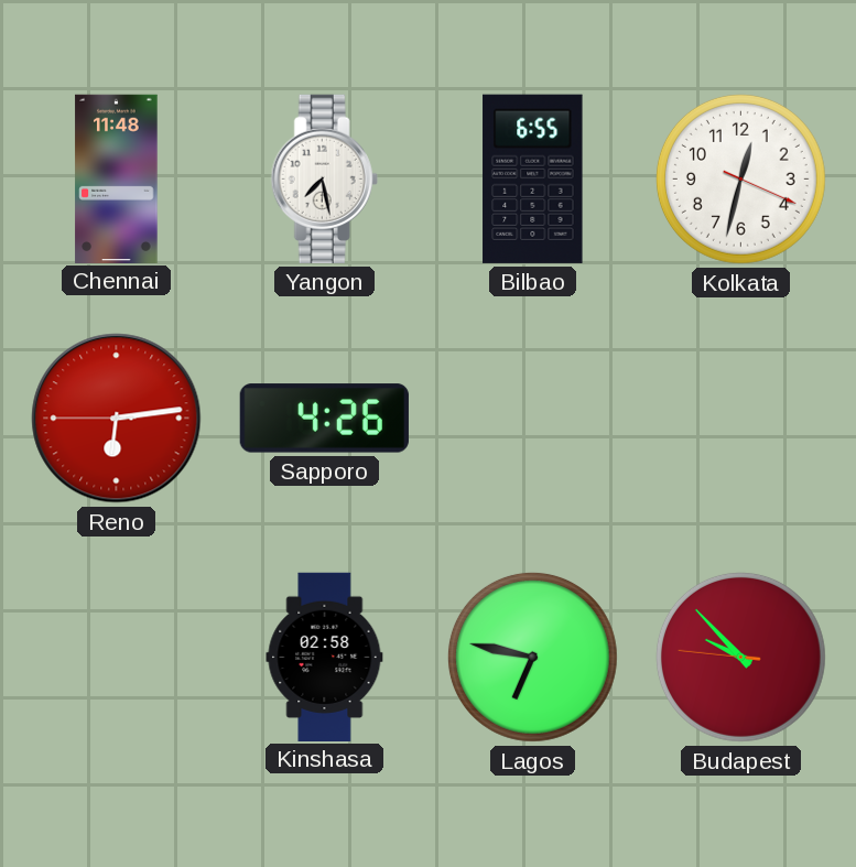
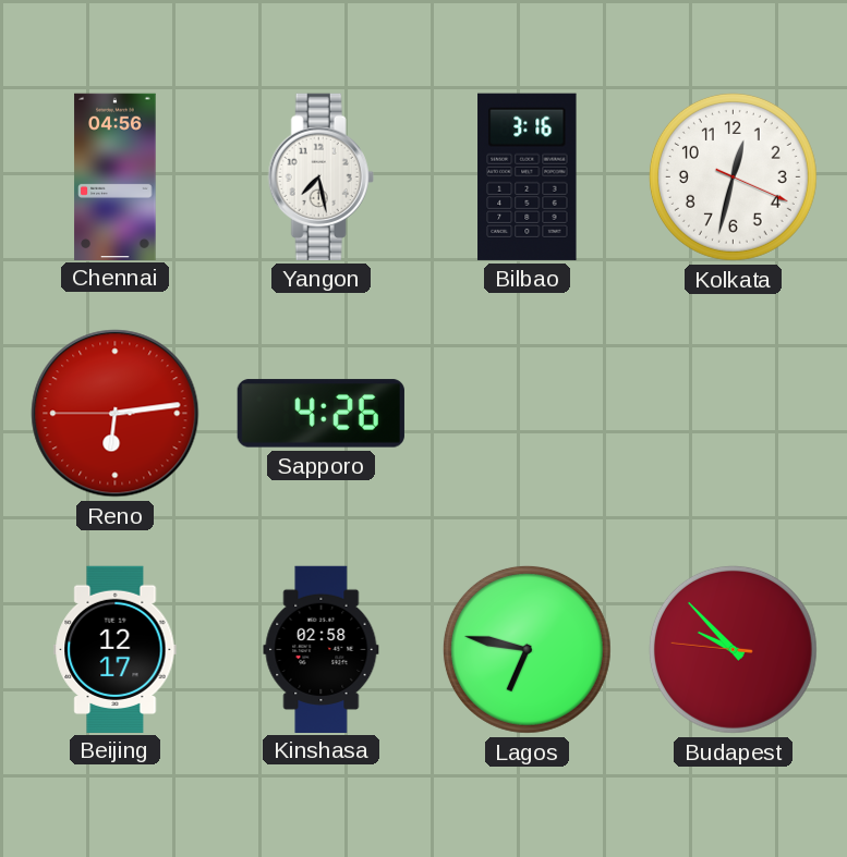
Chennai: 11:48 -> 04:56 (116, 176)
Bilbao: 6:55 -> 3:16 (528, 176)
Beijing: none -> 12:17 (116, 649)
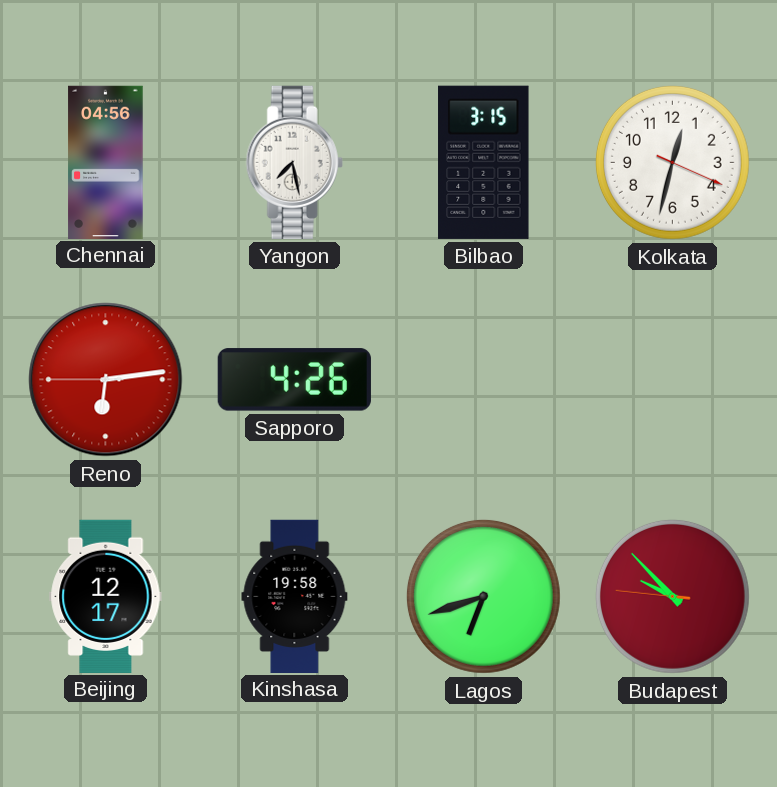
Bilbao: 3:16 -> 3:15 (484, 162)
Kinshasa: 02:58 -> 19:58 (295, 596)
Lagos: 6:47 -> 6:42 (483, 596)
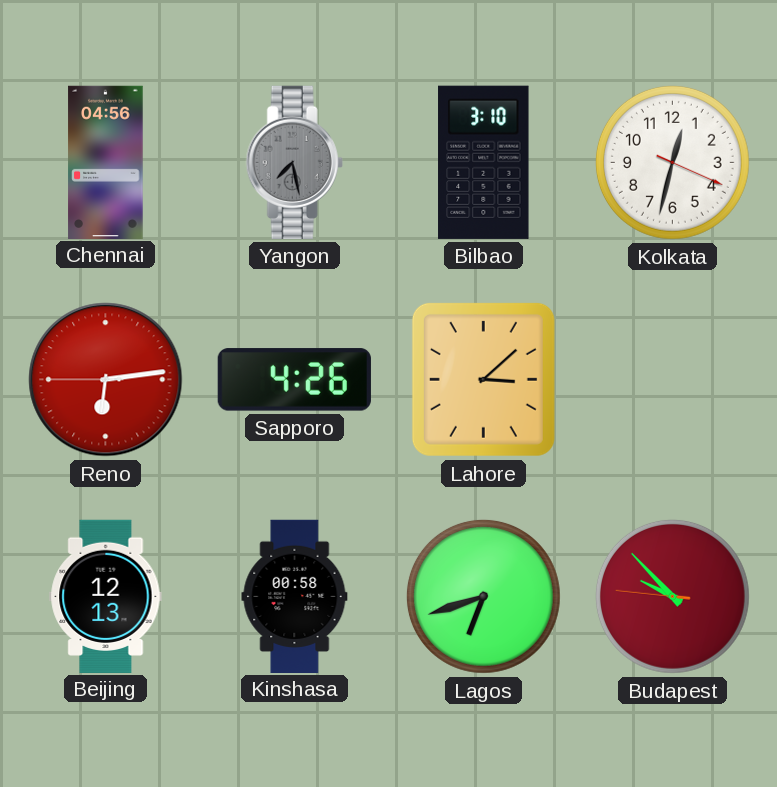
Yangon dial: white -> grey (294, 162)
Bilbao: 3:15 -> 3:10 (484, 162)
Lahore: none -> 3:08 (483, 379)
Beijing: 12:17 -> 12:13 (106, 596)
Kinshasa: 19:58 -> 00:58 (295, 596)
